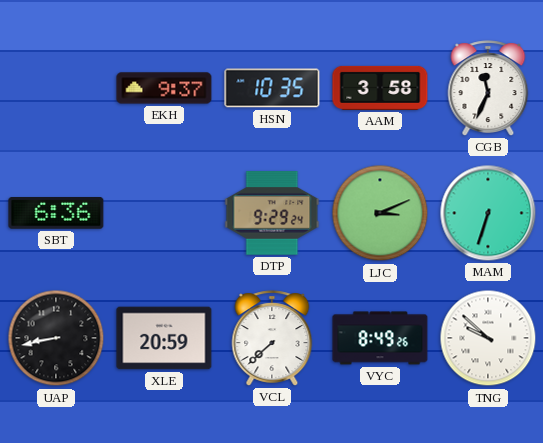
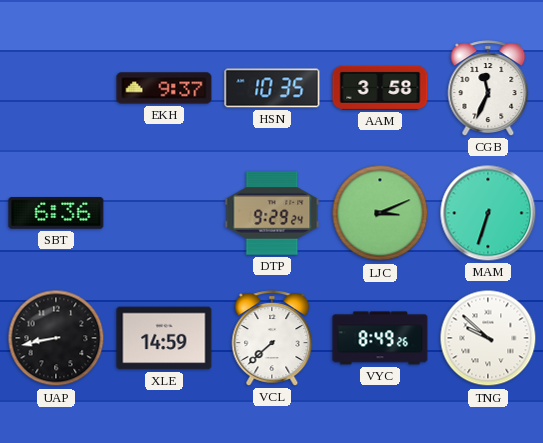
XLE: 20:59 -> 14:59 (164, 338)
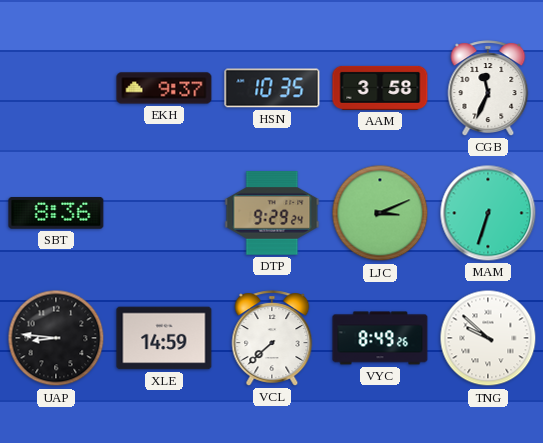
SBT: 6:36 -> 8:36 (56, 214)
UAP: 8:43 -> 8:46 (56, 338)
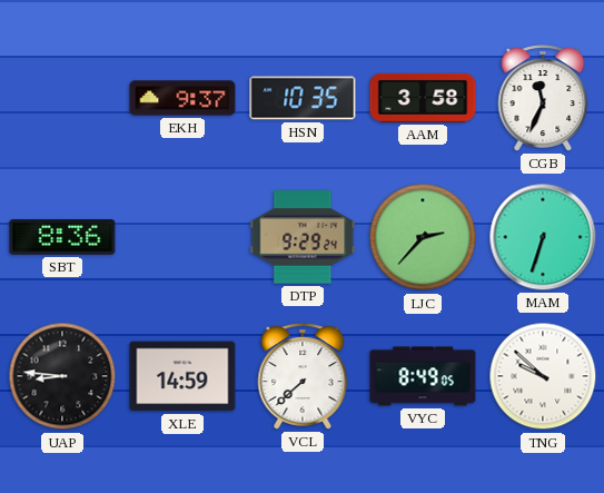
LJC: 3:11 -> 2:37 (423, 237)
VYC: 8:49:26 -> 8:49:05 (423, 376)
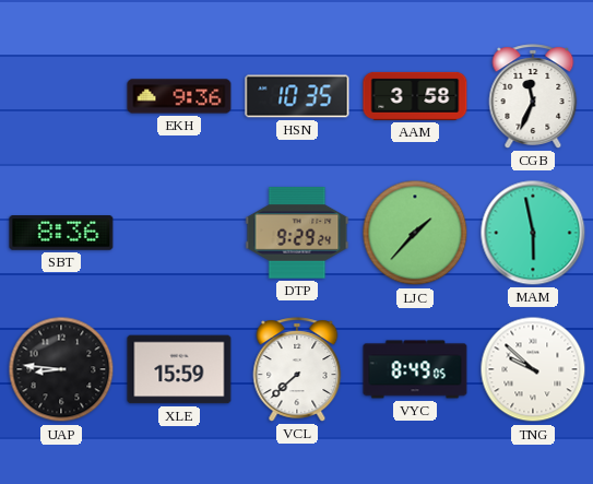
EKH: 9:37 -> 9:36 (179, 96)
LJC: 2:37 -> 1:37 (415, 233)
MAM: 6:33 -> 5:58 (533, 233)
XLE: 14:59 -> 15:59 (179, 369)
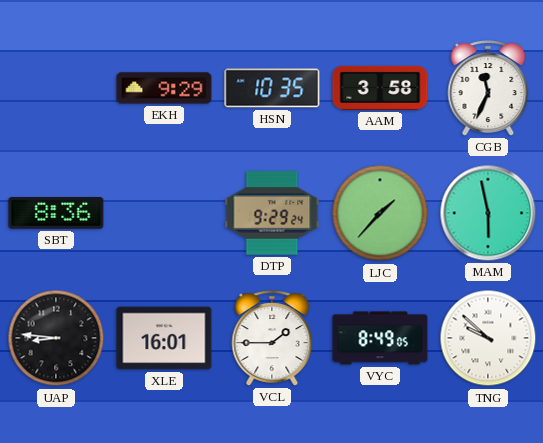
EKH: 9:36 -> 9:29 (164, 88)
XLE: 15:59 -> 16:01 (164, 338)
VCL: 7:38 -> 1:45 (272, 338)
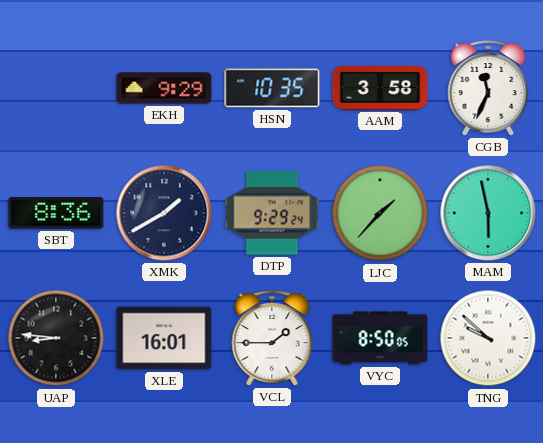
XMK: none -> 1:40 (164, 213)
VYC: 8:49 -> 8:50 (380, 338)
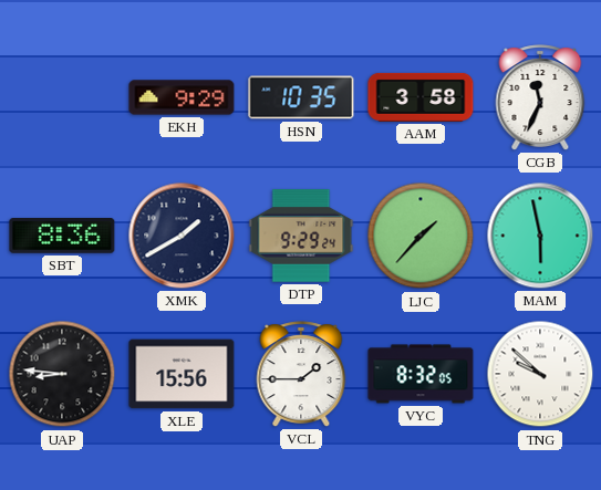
XLE: 16:01 -> 15:56 (182, 374)
VYC: 8:50 -> 8:32 (421, 374)
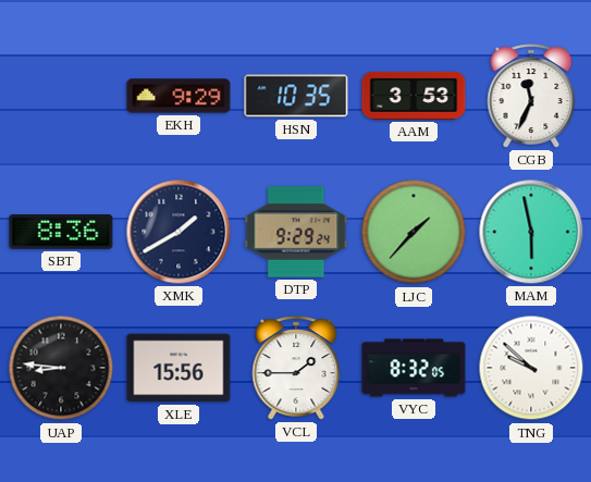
AAM: 3:58 -> 3:53 (414, 96)
